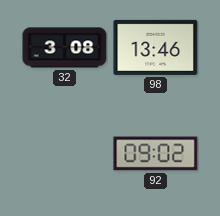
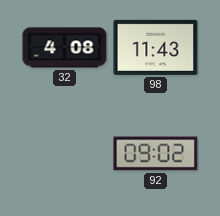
32: 3:08 -> 4:08 (65, 48)
98: 13:46 -> 11:43 (156, 47)
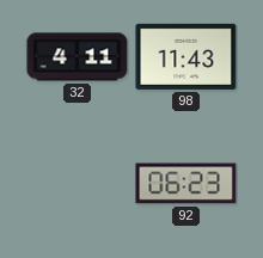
32: 4:08 -> 4:11 (78, 57)
92: 09:02 -> 06:23 (186, 184)
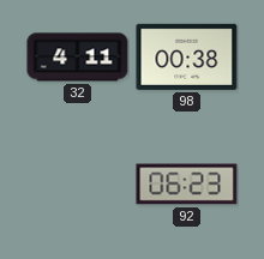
98: 11:43 -> 00:38 (187, 56)
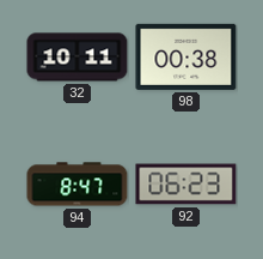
32: 4:11 -> 10:11 (78, 58)
94: none -> 8:47 (78, 185)
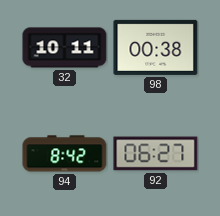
94: 8:47 -> 8:42 (65, 154)
92: 06:23 -> 06:27 (156, 154)
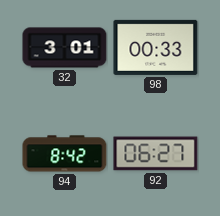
32: 10:11 -> 3:01 (65, 48)
98: 00:38 -> 00:33 (156, 47)
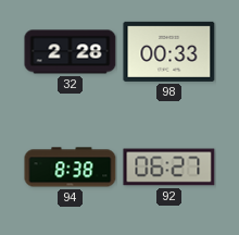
32: 3:01 -> 2:28 (71, 52)
94: 8:42 -> 8:38 (71, 168)
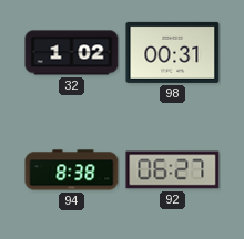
32: 2:28 -> 1:02 (72, 53)
98: 00:33 -> 00:31 (173, 52)
